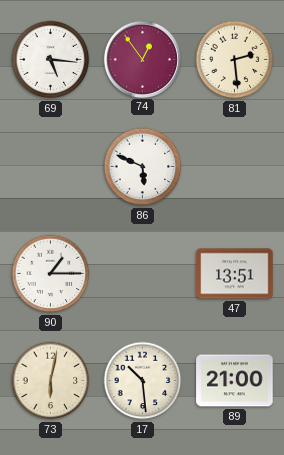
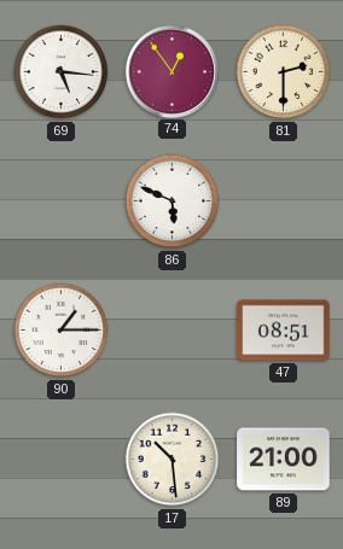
81: 2:29 -> 2:30 (284, 72)
47: 13:51 -> 08:51 (284, 331)
73: 6:02 -> none (51, 381)
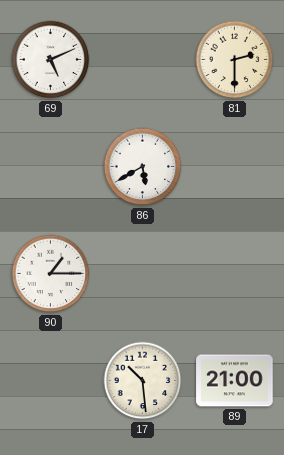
69: 5:16 -> 5:11 (51, 60)
74: 12:54 -> none (171, 71)
86: 5:49 -> 5:40 (143, 167)
47: 08:51 -> none (284, 331)
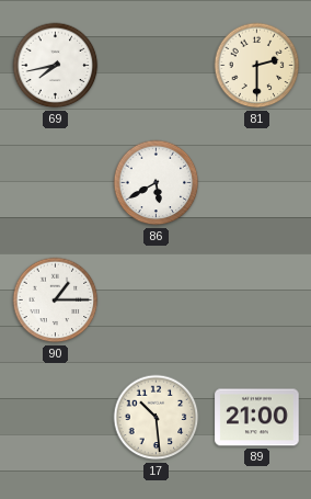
69: 5:11 -> 7:43 (56, 66)
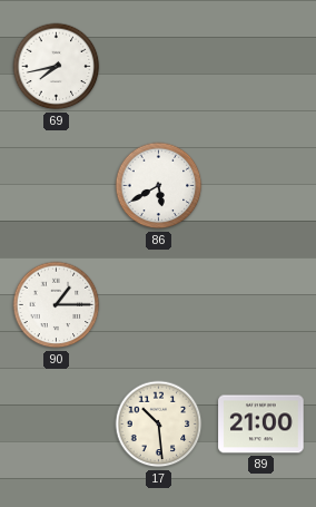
81: 2:30 -> none (257, 66)
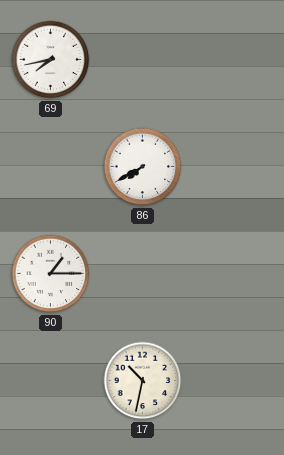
86: 5:40 -> 7:40 (143, 167)
17: 10:29 -> 10:32 (143, 381)
89: 21:00 -> none (261, 425)
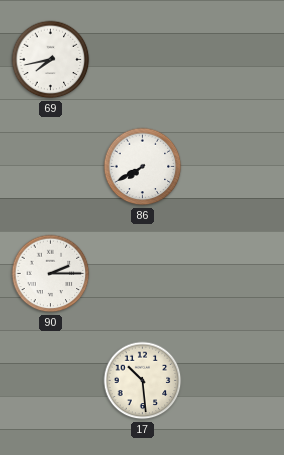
90: 1:15 -> 2:15 (51, 274)
17: 10:32 -> 10:29 (143, 381)
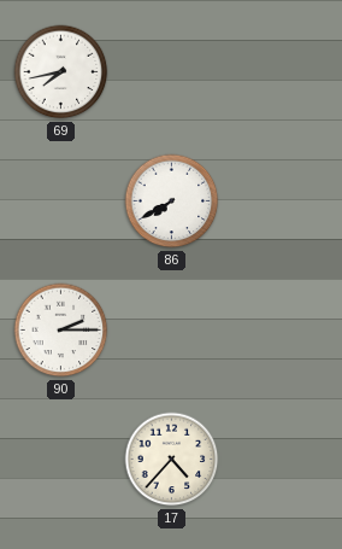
17: 10:29 -> 4:37 (172, 460)
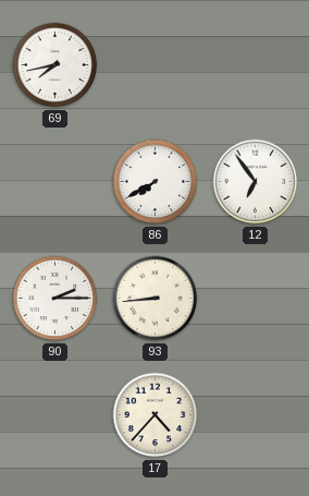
12: none -> 6:54 (256, 182)
93: none -> 8:44 (156, 299)
